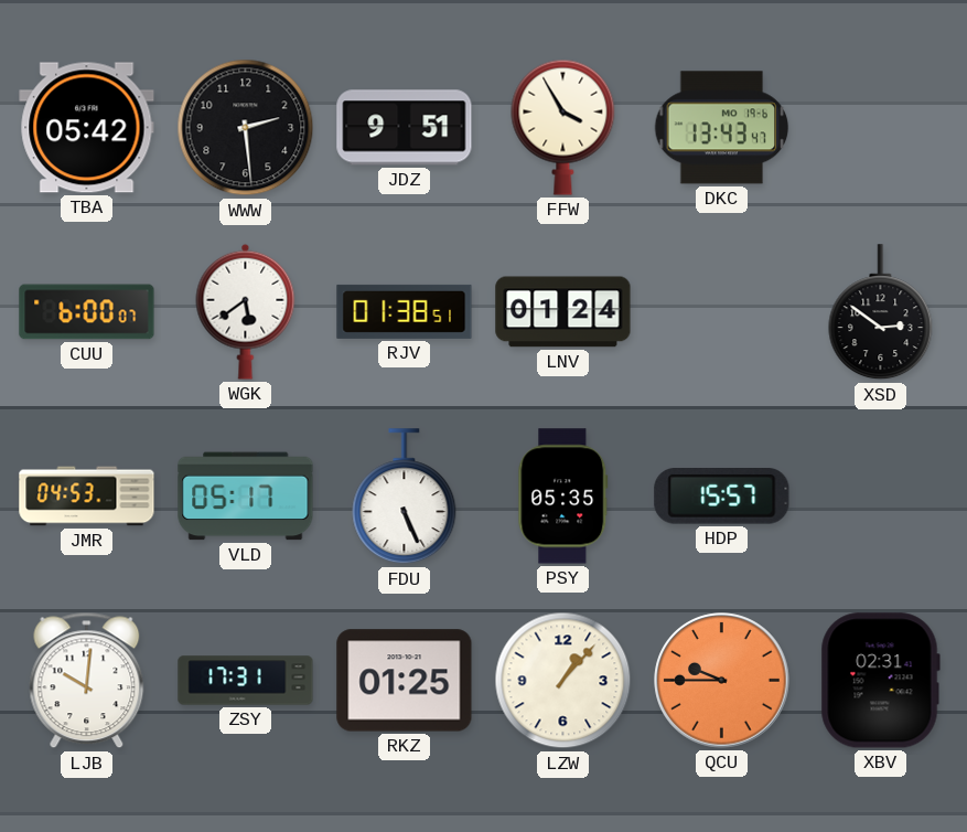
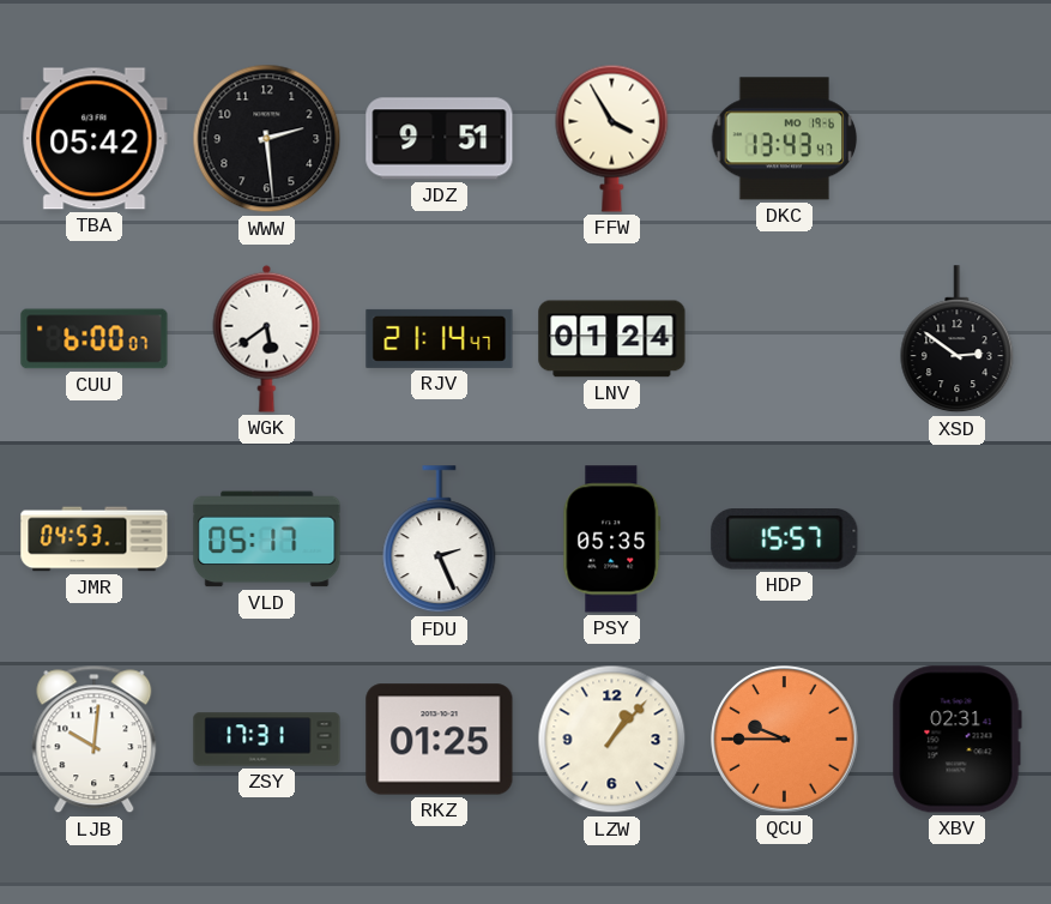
RJV: 01:38 -> 21:14 (440, 338)
FDU: 5:26 -> 2:26 (440, 540)
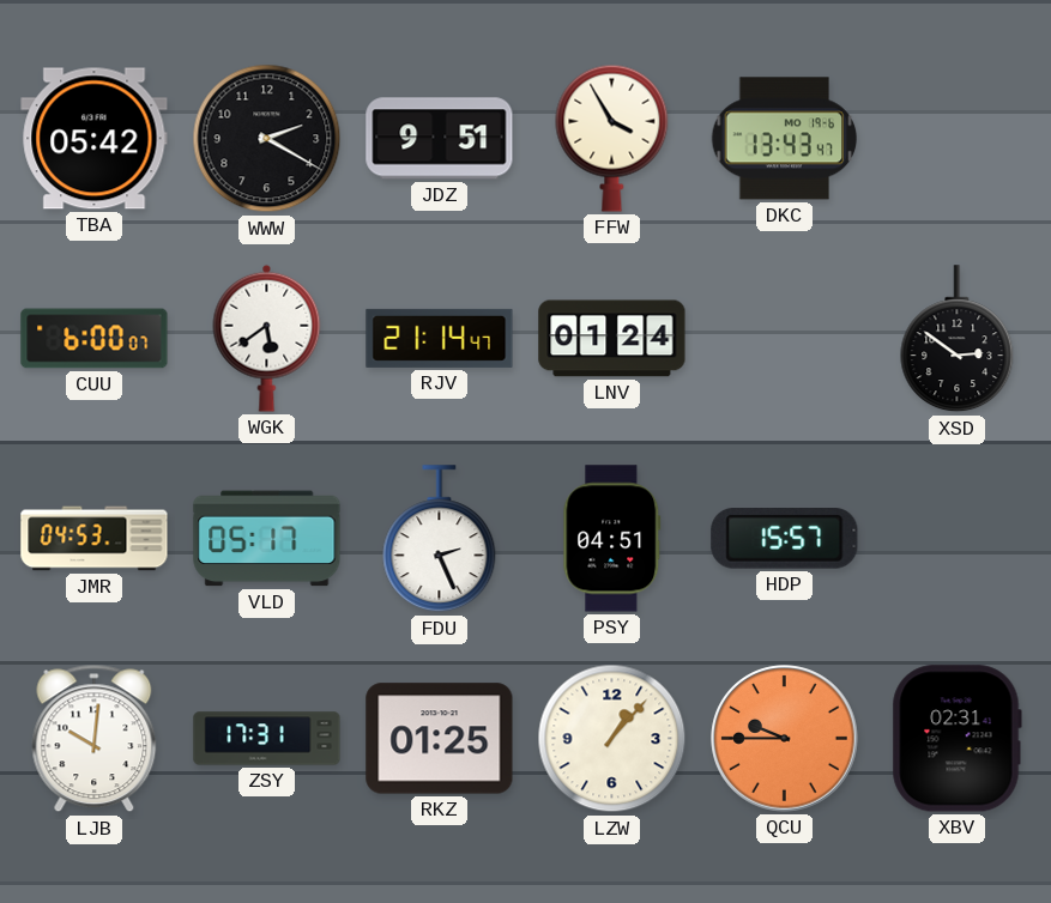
WWW: 2:29 -> 2:20 (267, 139)
PSY: 05:35 -> 04:51 (612, 539)
